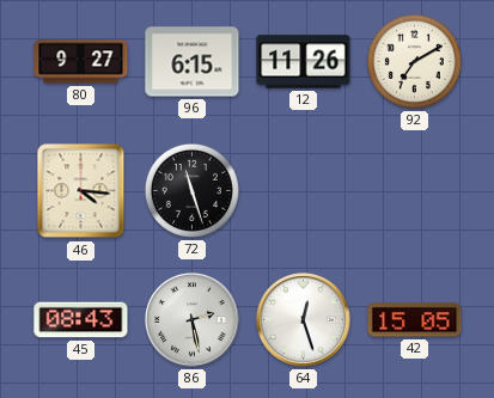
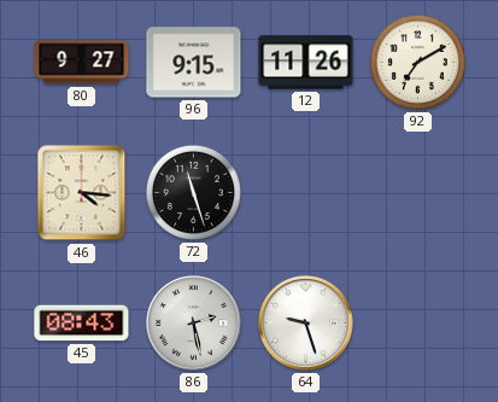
96: 6:15 -> 9:15 (194, 63)
64: 12:27 -> 9:27 (306, 324)
42: 15:05 -> none (415, 320)
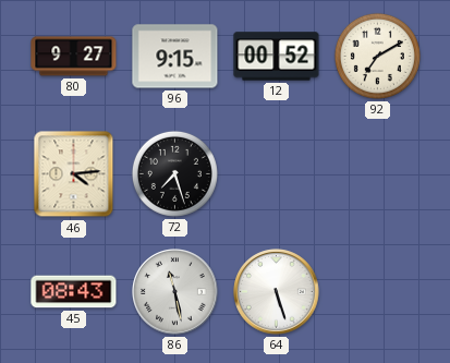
12: 11:26 -> 00:52 (277, 57)
46: 4:16 -> 4:14 (74, 174)
72: 11:27 -> 7:27 (174, 173)
86: 2:28 -> 11:28 (175, 292)
64: 9:27 -> 5:27 (277, 292)
